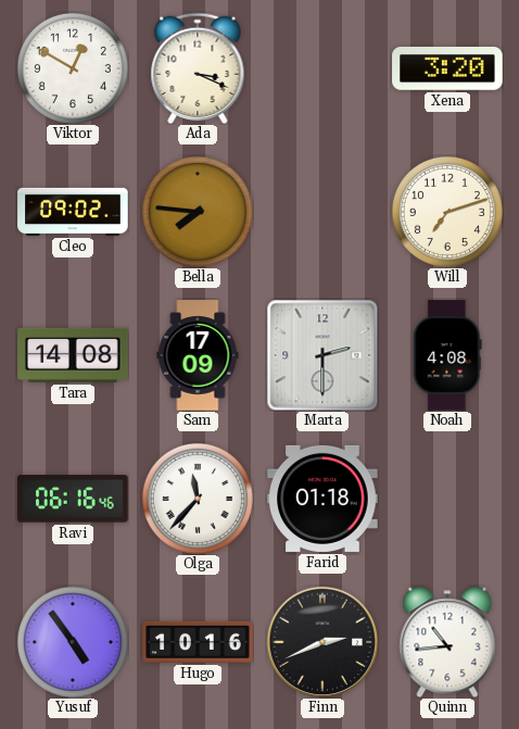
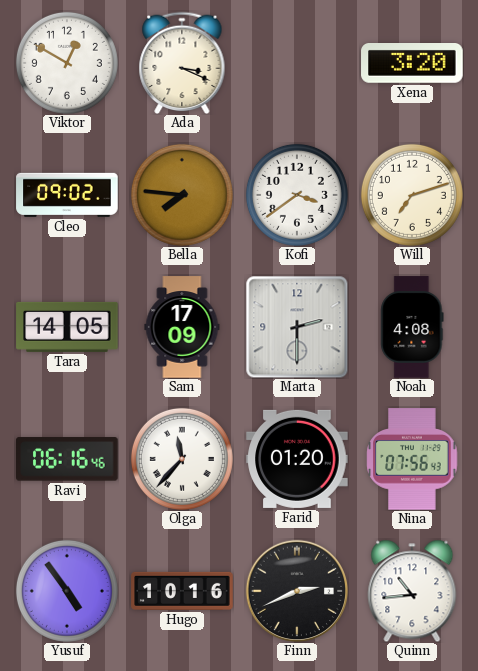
Kofi: none -> 3:39 (297, 195)
Tara: 14:08 -> 14:05 (67, 327)
Farid: 01:18 -> 01:20 (297, 459)
Nina: none -> 07:56 (412, 459)
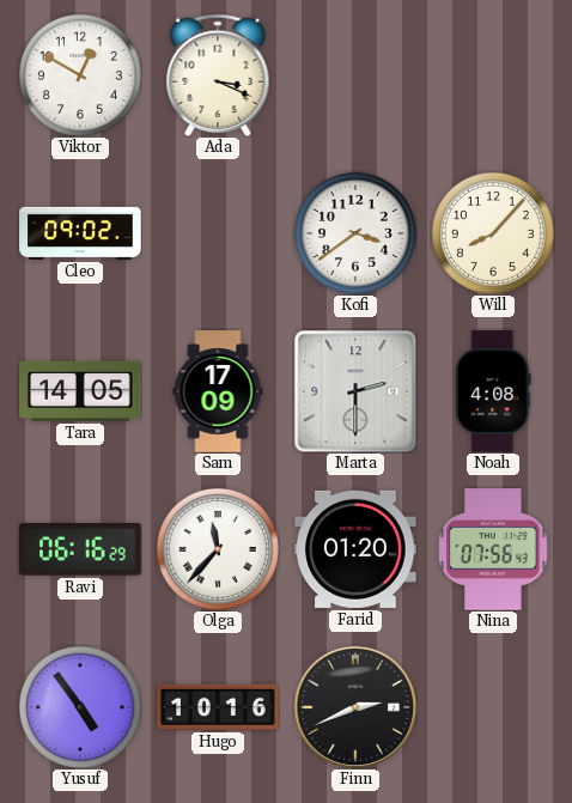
Xena: 3:20 -> none (412, 64)
Bella: 7:46 -> none (182, 195)
Will: 7:12 -> 8:07 (493, 233)
Ravi: 06:16:46 -> 06:16:29 (81, 549)
Quinn: 10:44 -> none (412, 591)
